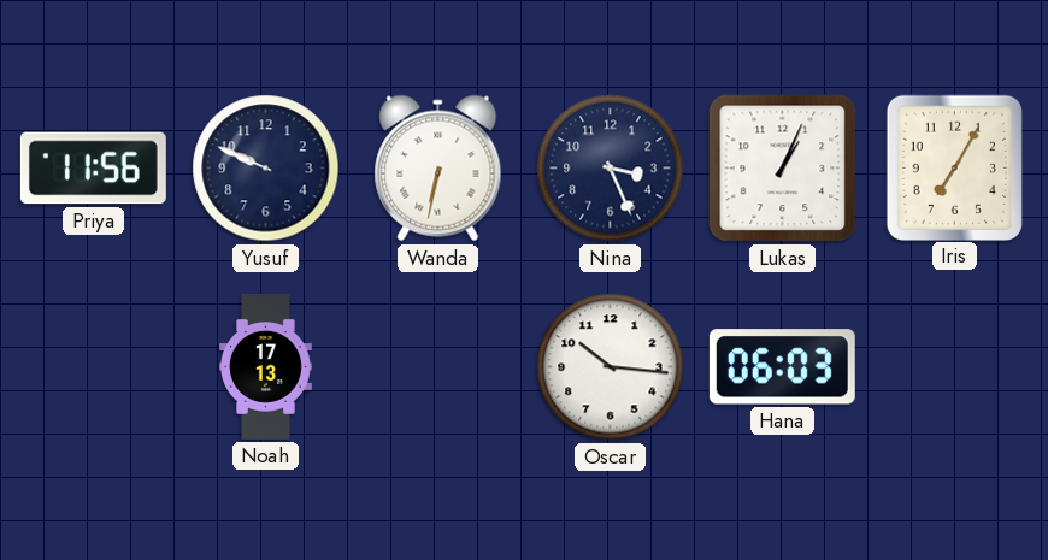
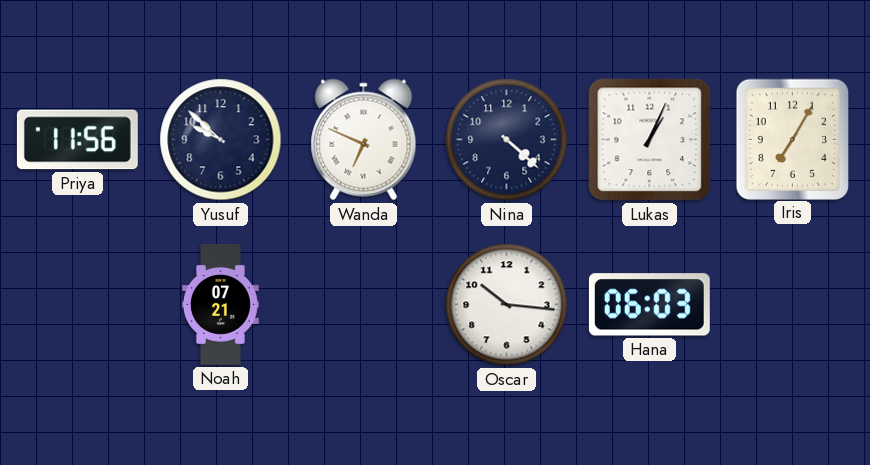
Yusuf: 9:49 -> 9:52 (221, 140)
Wanda: 6:32 -> 6:49 (364, 140)
Nina: 3:26 -> 4:22 (507, 140)
Noah: 17:13 -> 07:21 (221, 304)
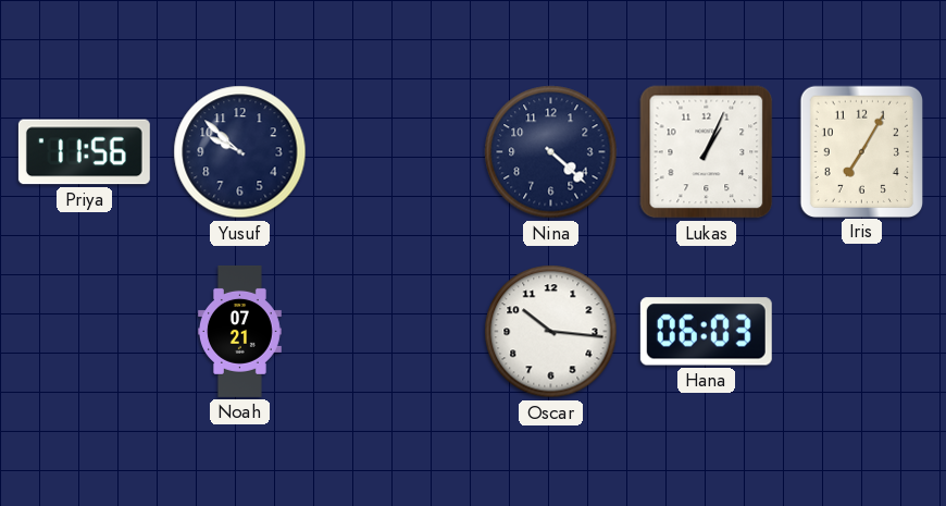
Wanda: 6:49 -> none (364, 140)
